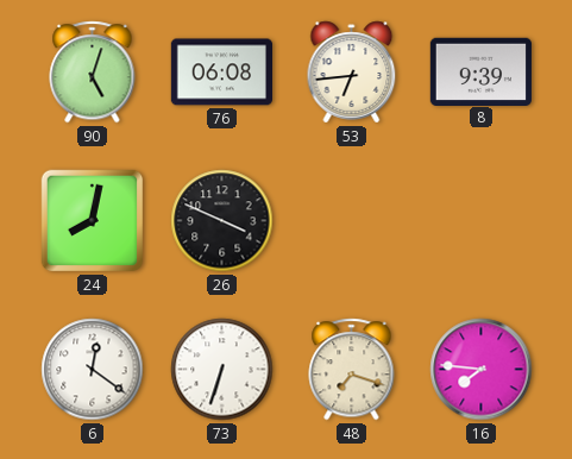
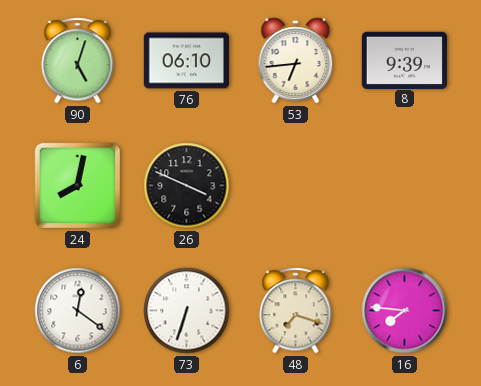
76: 06:08 -> 06:10 (186, 61)
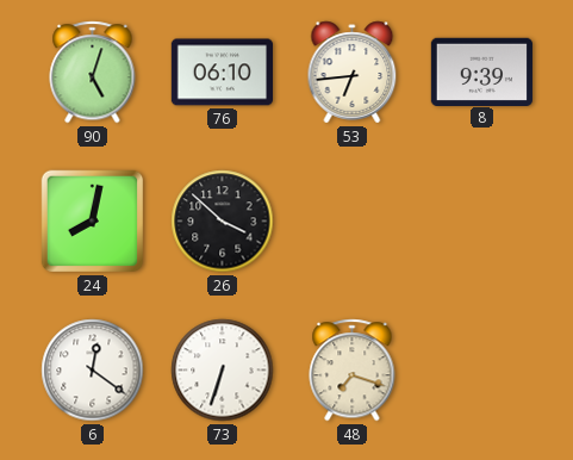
26: 3:49 -> 3:52 (223, 222)
16: 7:46 -> none (405, 311)
